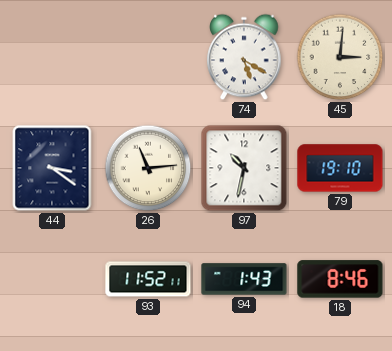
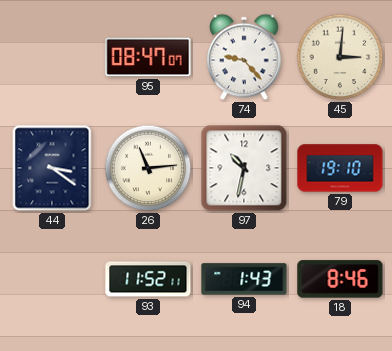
95: none -> 08:47 (148, 57)
74: 5:20 -> 9:23 (244, 57)
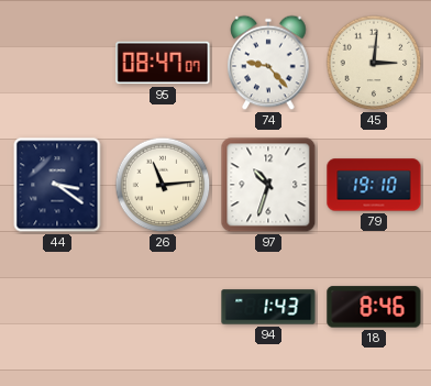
97: 10:32 -> 10:33 (268, 185)
93: 11:52 -> none (148, 279)
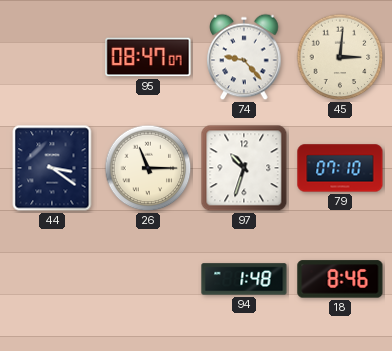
26: 11:14 -> 11:15 (148, 168)
79: 19:10 -> 07:10 (340, 168)
94: 1:43 -> 1:48 (244, 279)
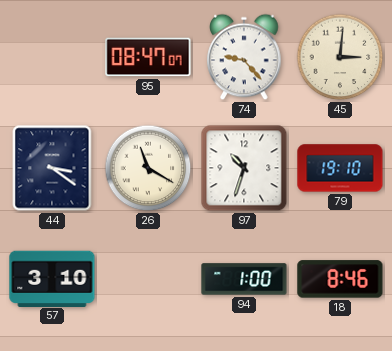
26: 11:15 -> 11:20 (148, 168)
79: 07:10 -> 19:10 (340, 168)
57: none -> 3:10 (52, 278)
94: 1:48 -> 1:00 (244, 279)
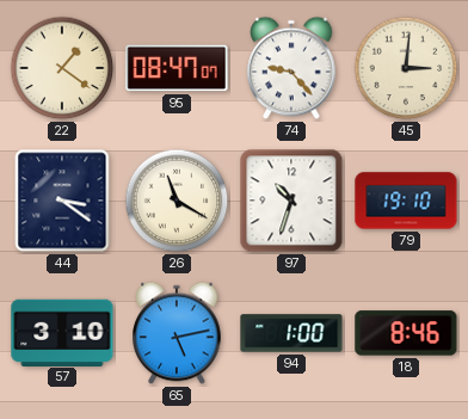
22: none -> 1:21 (62, 68)
65: none -> 5:13 (177, 333)
